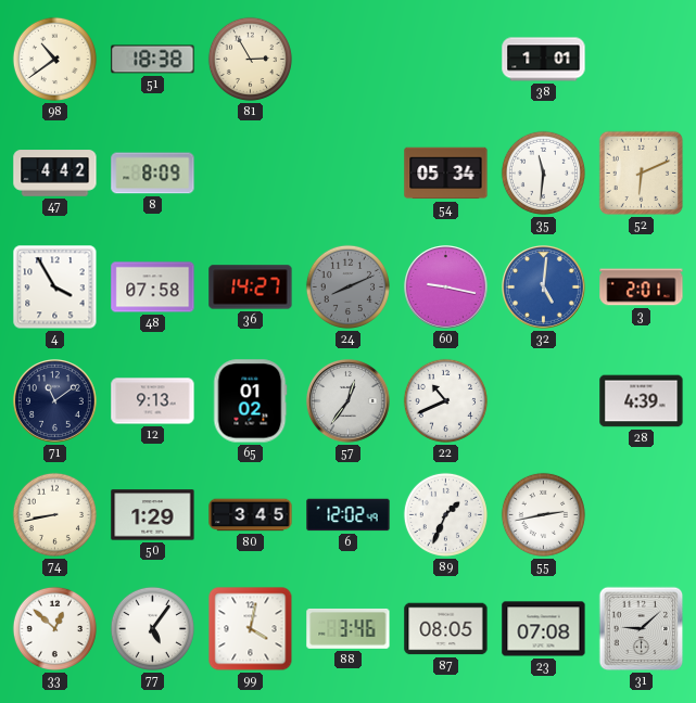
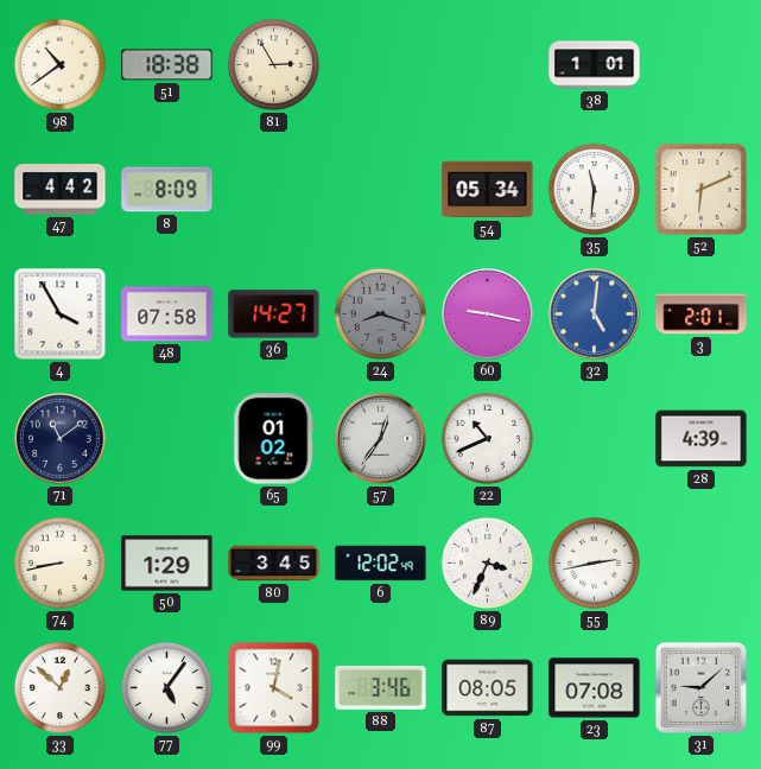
24: 8:11 -> 8:18 (380, 313)
12: 9:13 -> none (153, 401)
89: 1:34 -> 3:34 (487, 563)
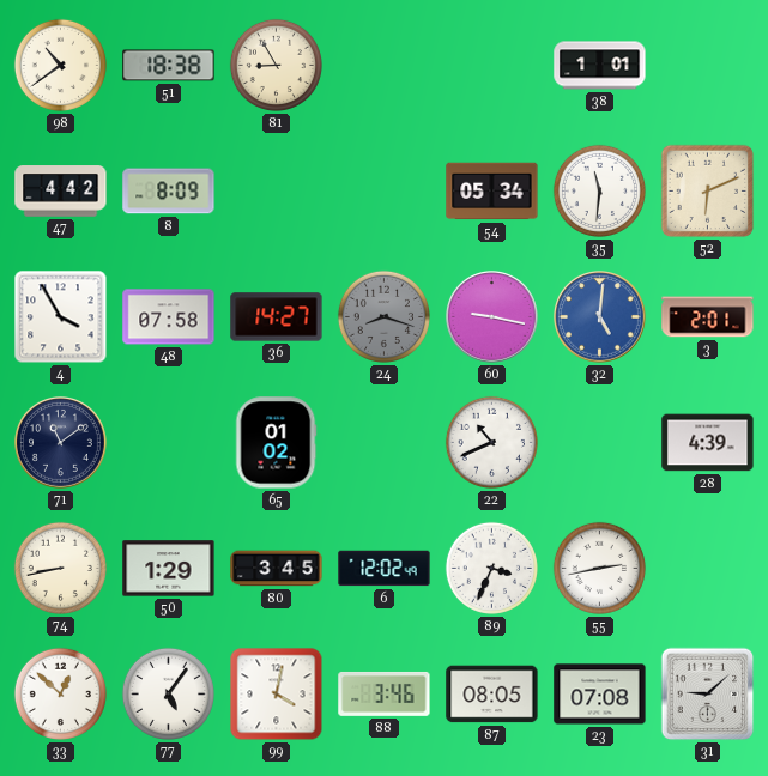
81: 2:55 -> 8:55 (276, 65)
57: 12:36 -> none (381, 439)
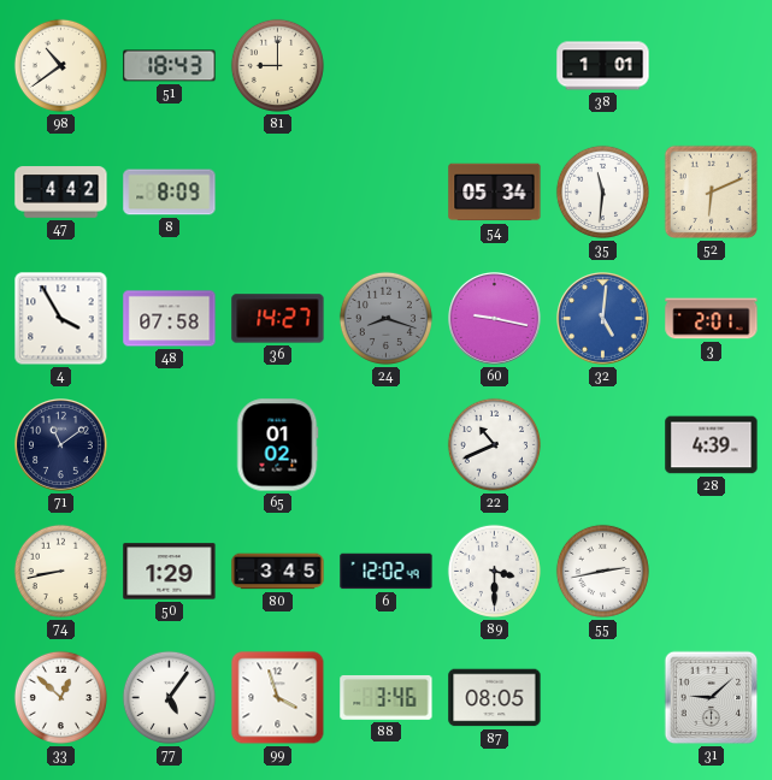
51: 18:38 -> 18:43 (170, 66)
81: 8:55 -> 9:00 (277, 65)
89: 3:34 -> 3:30 (494, 571)
99: 4:02 -> 3:57 (278, 698)
23: 07:08 -> none (600, 695)
